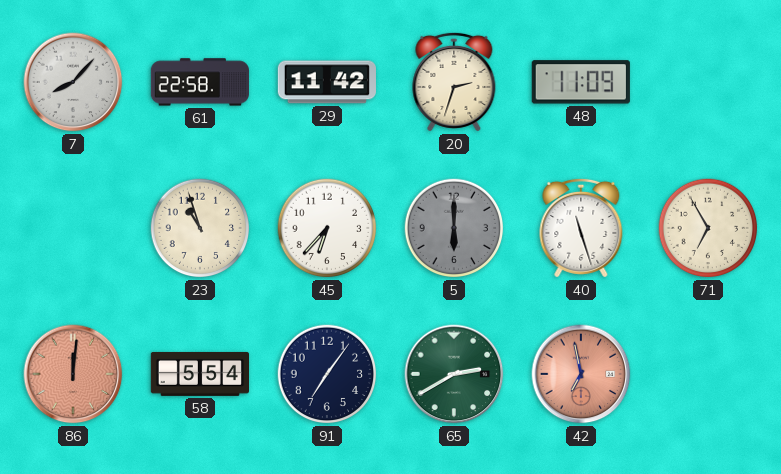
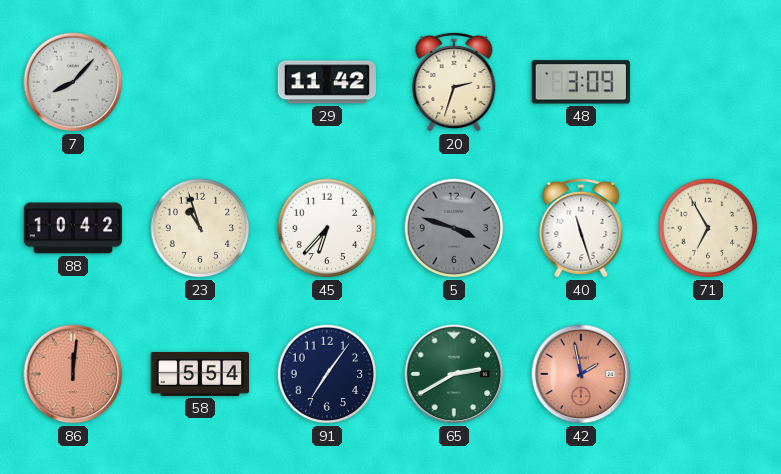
61: 22:58 -> none (200, 82)
48: 11:09 -> 3:09 (581, 82)
88: none -> 10:42 (72, 228)
5: 6:00 -> 3:48 (454, 228)
42: 6:58 -> 1:58 (581, 374)
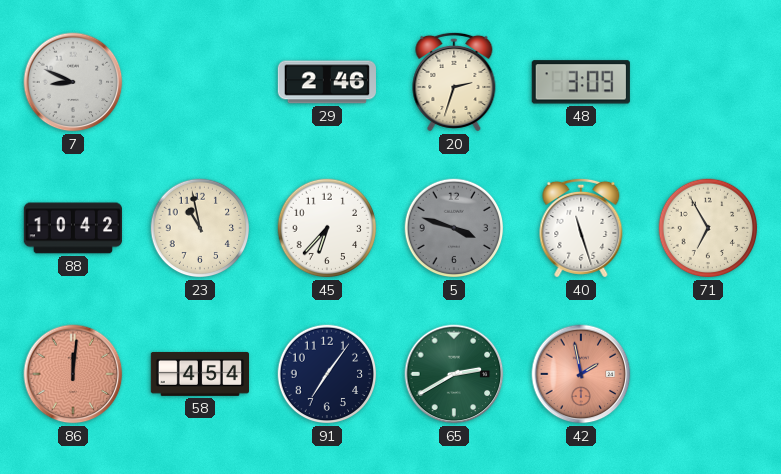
7: 8:07 -> 8:49 (73, 82)
29: 11:42 -> 2:46 (327, 82)
23: 10:57 -> 10:58 (200, 228)
58: 5:54 -> 4:54 (199, 374)
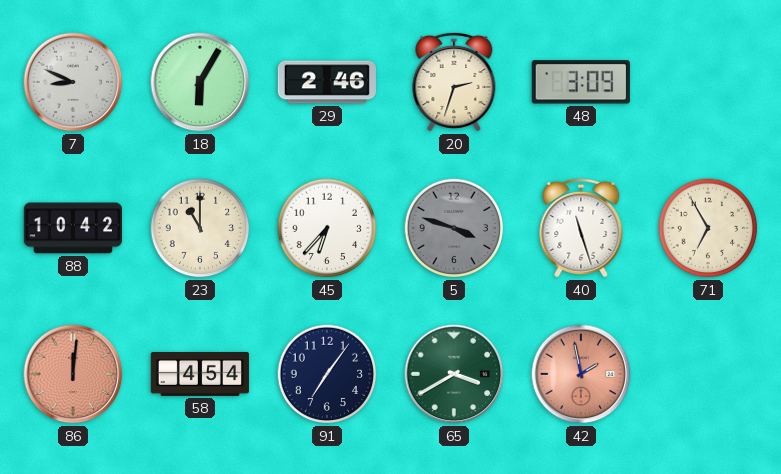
18: none -> 6:05 (200, 82)
23: 10:58 -> 11:00 (200, 228)
65: 2:40 -> 3:40 (454, 374)
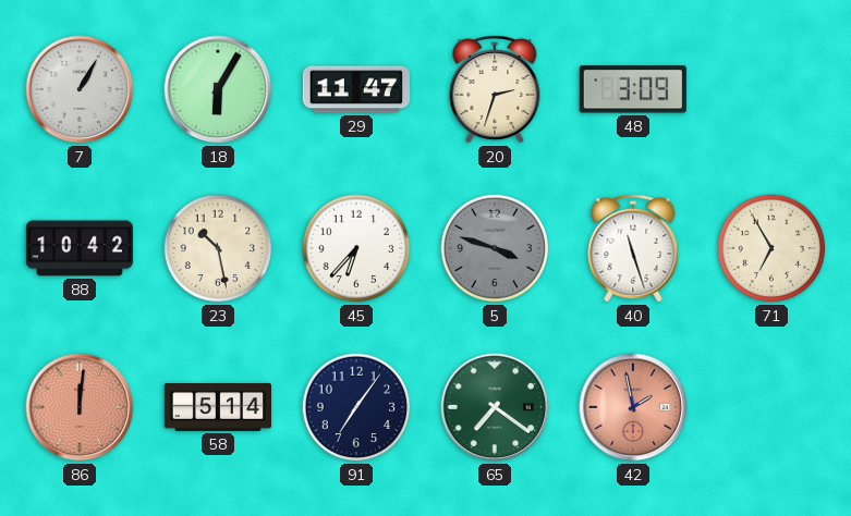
7: 8:49 -> 1:05 (80, 89)
29: 2:46 -> 11:47 (356, 89)
23: 11:00 -> 10:28 (218, 248)
58: 4:54 -> 5:14 (217, 407)
65: 3:40 -> 7:21 (495, 407)
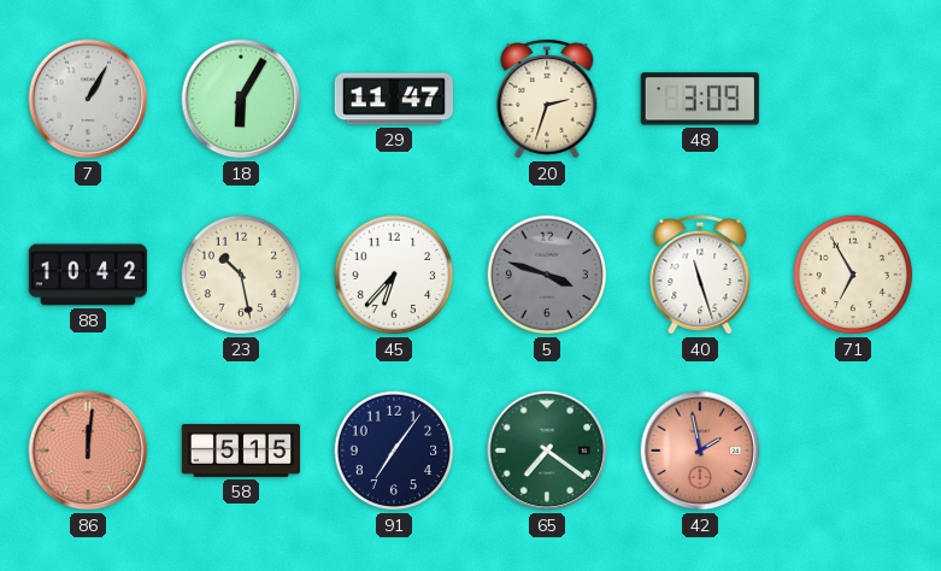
58: 5:14 -> 5:15 (240, 451)
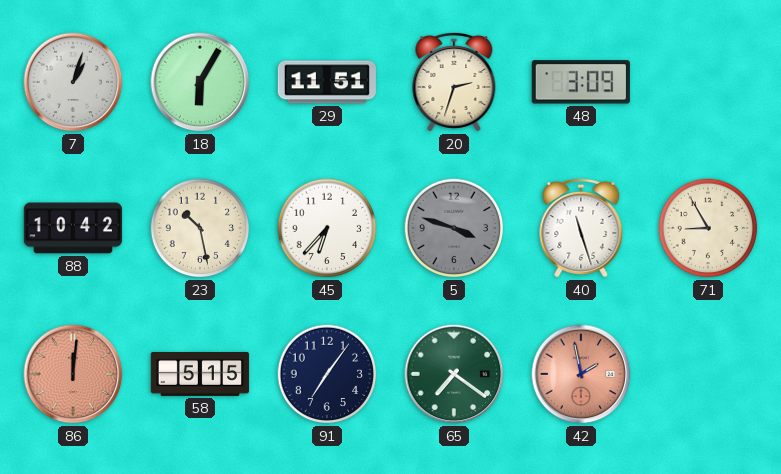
7: 1:05 -> 1:03 (73, 82)
29: 11:47 -> 11:51 (327, 82)
71: 6:55 -> 8:55 (708, 228)
